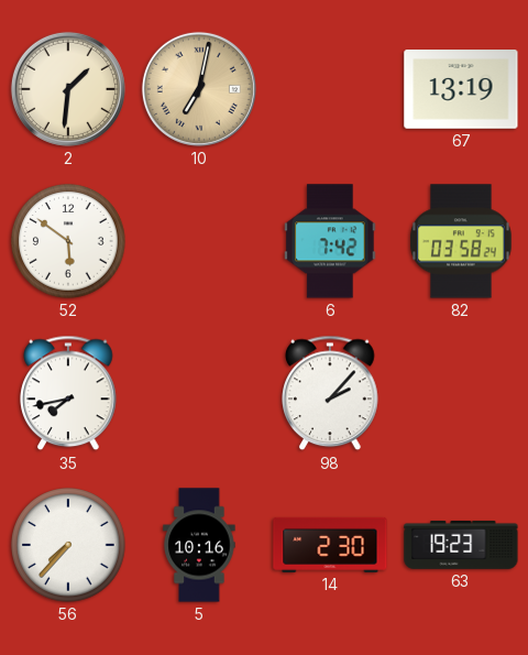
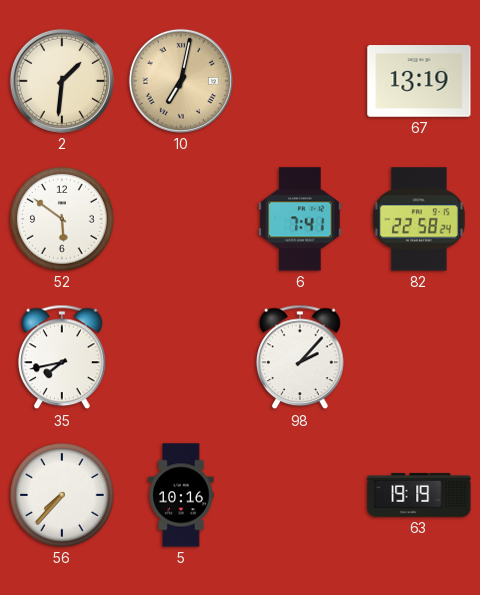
6: 7:42 -> 7:41 (300, 219)
82: 03:58 -> 22:58 (419, 219)
14: 2:30 -> none (330, 545)
63: 19:23 -> 19:19 (419, 495)
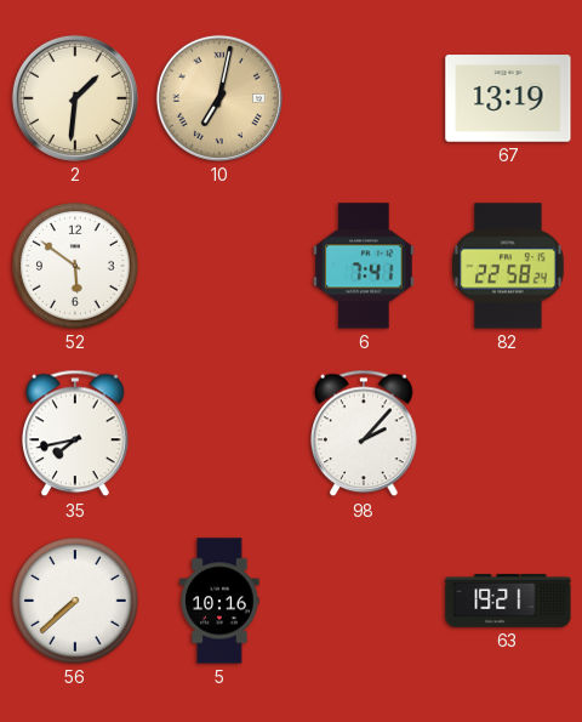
56: 7:37 -> 7:38 (75, 601)
63: 19:19 -> 19:21 (508, 601)
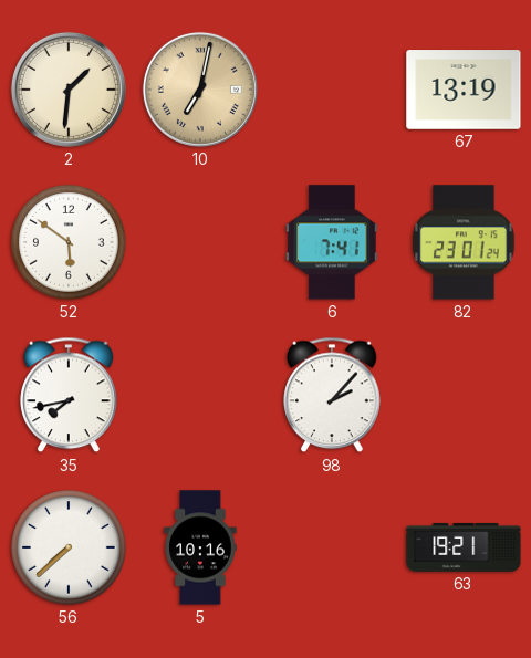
82: 22:58 -> 23:01 (464, 242)
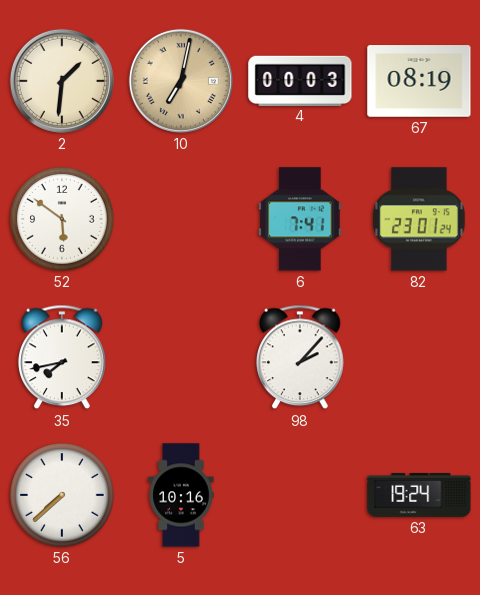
4: none -> 00:03 (300, 80)
67: 13:19 -> 08:19 (419, 81)
63: 19:21 -> 19:24 (419, 495)
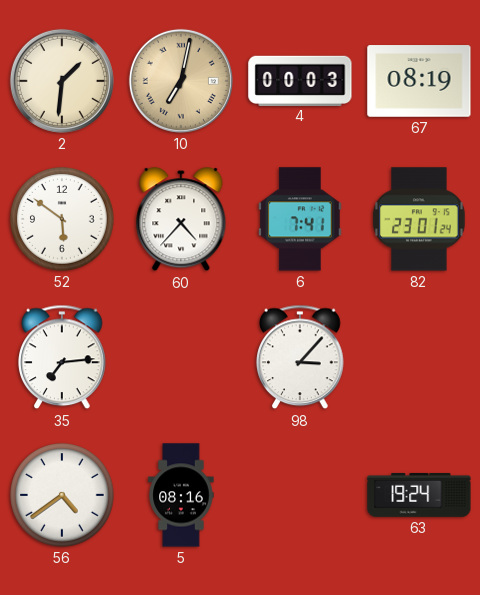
60: none -> 4:37 (181, 220)
35: 7:43 -> 7:14 (62, 357)
98: 2:07 -> 3:07 (300, 357)
56: 7:38 -> 4:39 (62, 495)
5: 10:16 -> 08:16 (181, 495)
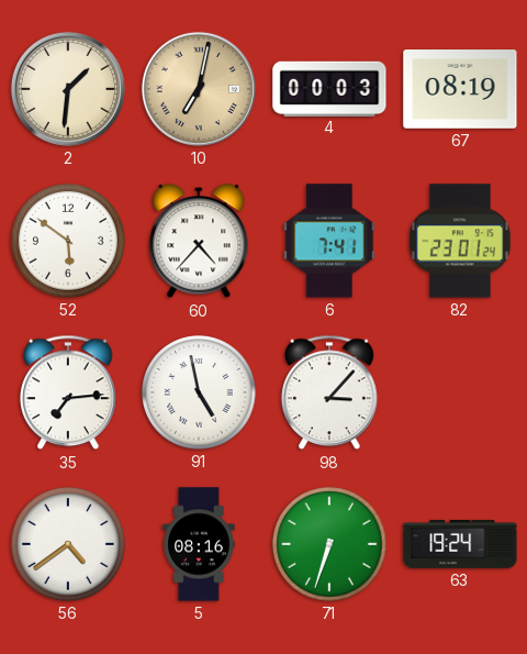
91: none -> 4:58 (199, 392)
71: none -> 6:33 (329, 544)
